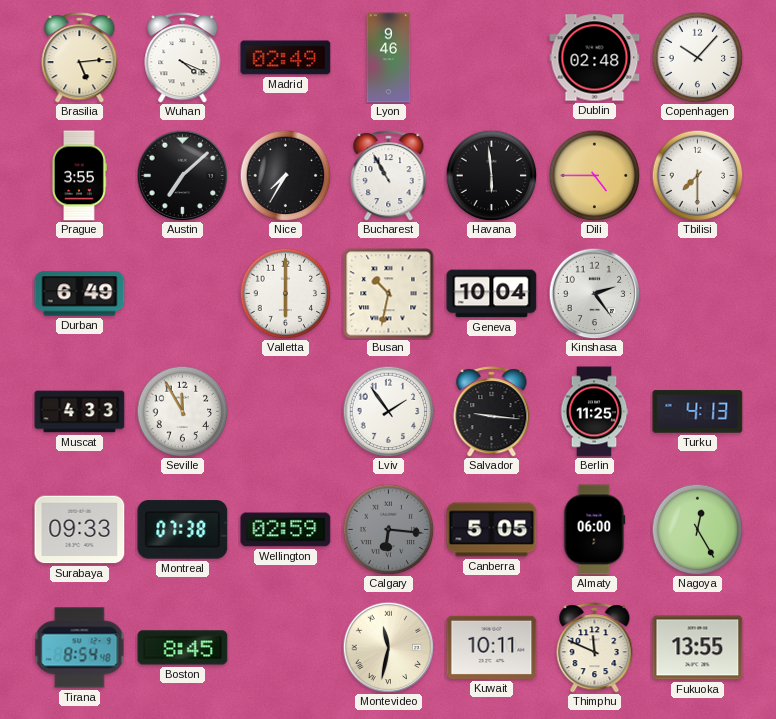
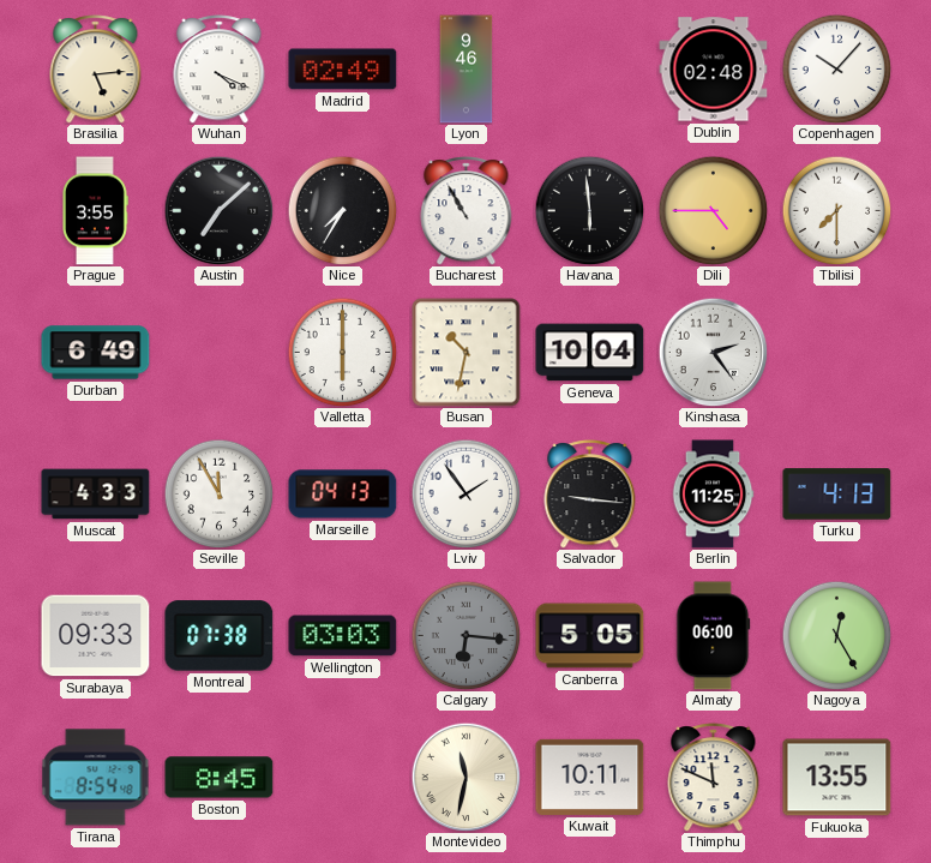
Marseille: none -> 04:13 (343, 495)
Wellington: 02:59 -> 03:03 (343, 636)
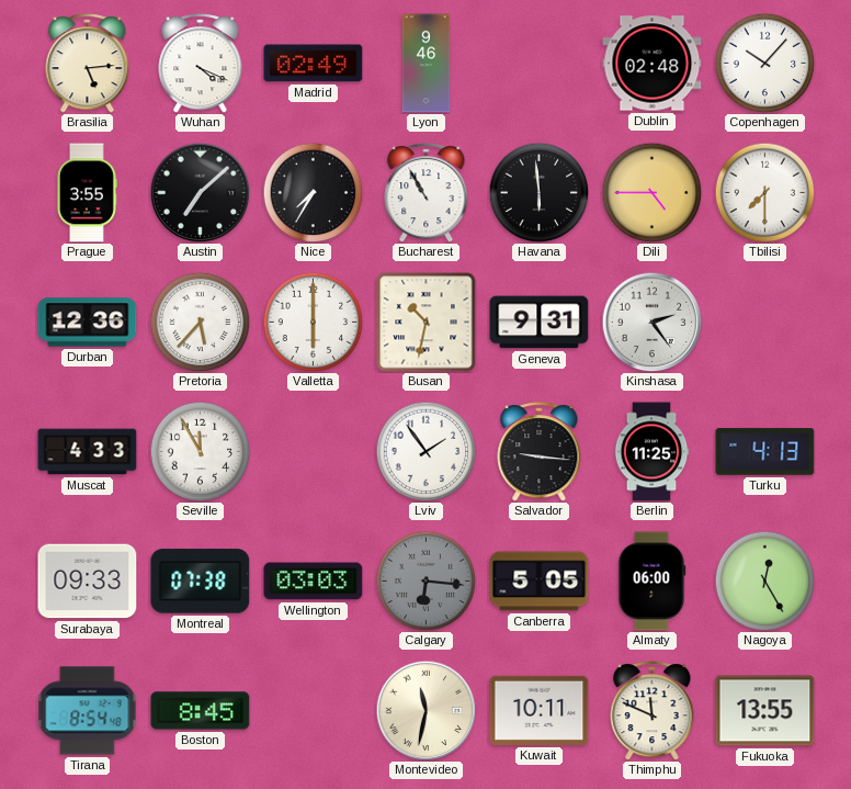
Durban: 6:49 -> 12:36 (88, 323)
Pretoria: none -> 5:37 (200, 322)
Geneva: 10:04 -> 9:31 (540, 323)
Marseille: 04:13 -> none (343, 495)
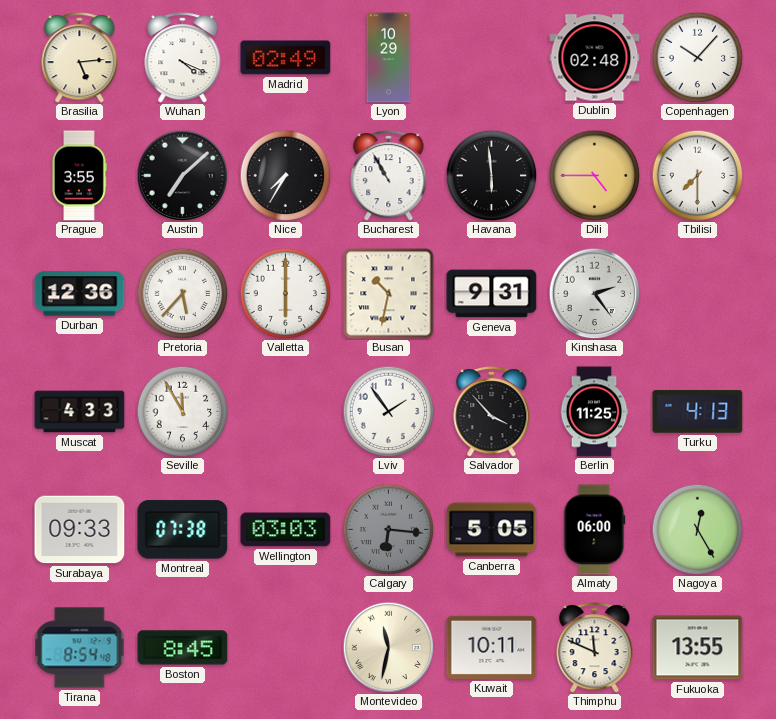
Lyon: 9:46 -> 10:29 (389, 58)
Salvador: 9:16 -> 3:53 (492, 412)
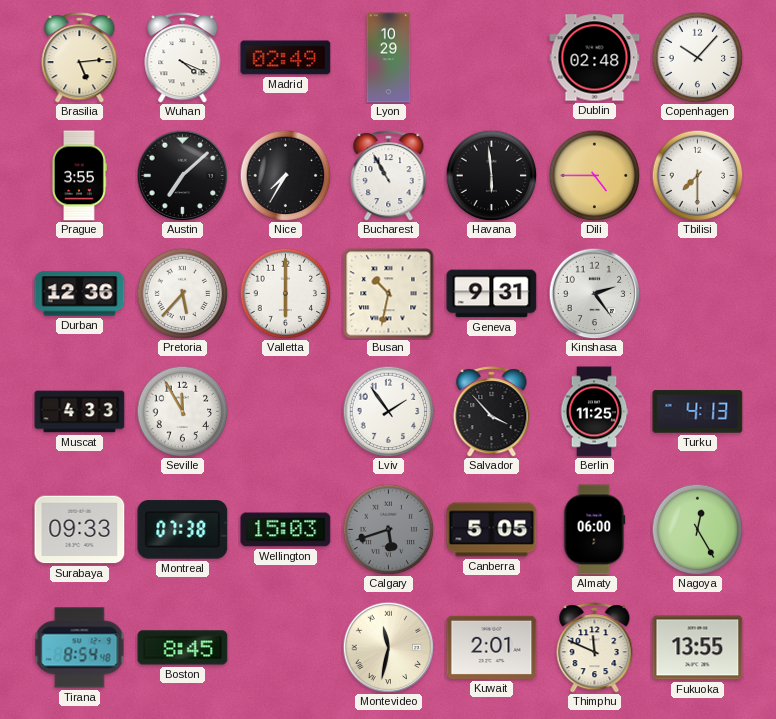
Wellington: 03:03 -> 15:03 (286, 530)
Calgary: 6:16 -> 5:42 (388, 529)
Kuwait: 10:11 -> 2:01 (492, 647)
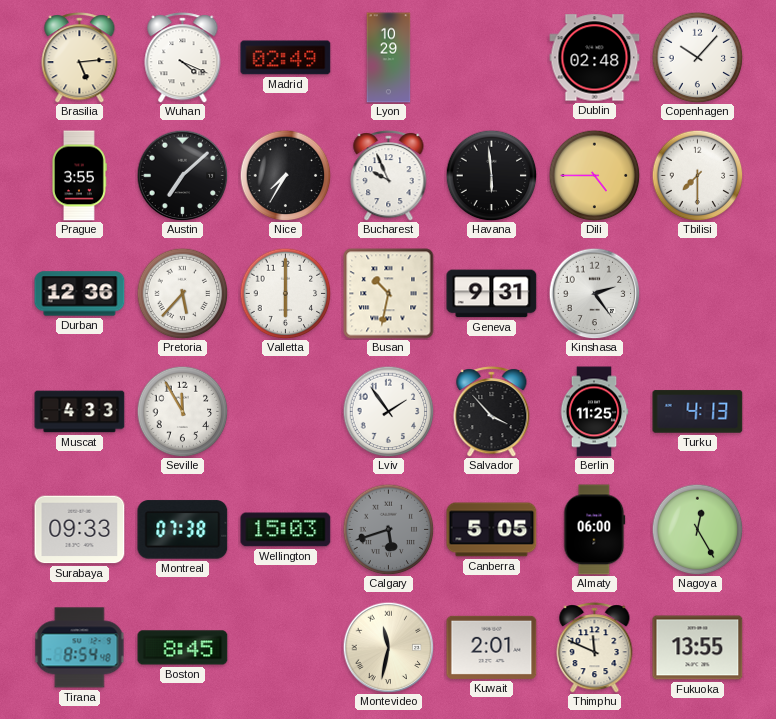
Bucharest: 10:55 -> 9:56 (389, 176)
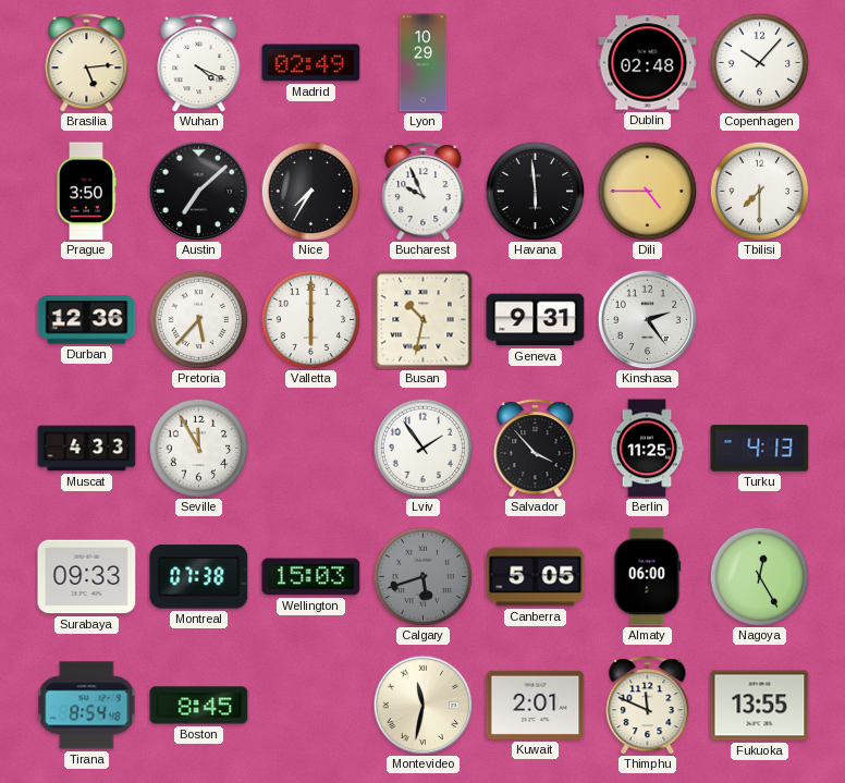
Prague: 3:55 -> 3:50 (86, 192)
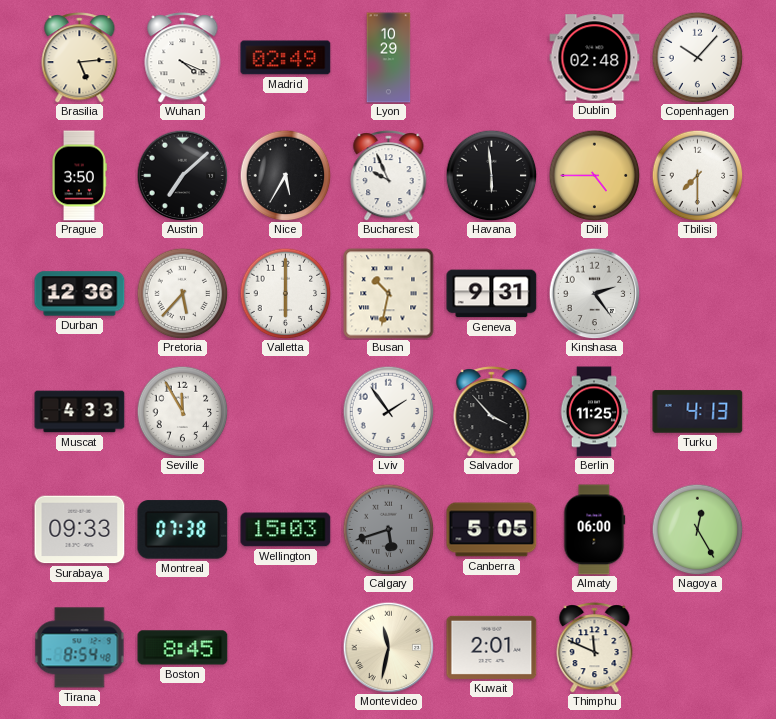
Nice: 7:35 -> 5:35 (285, 175)
Fukuoka: 13:55 -> none (760, 706)
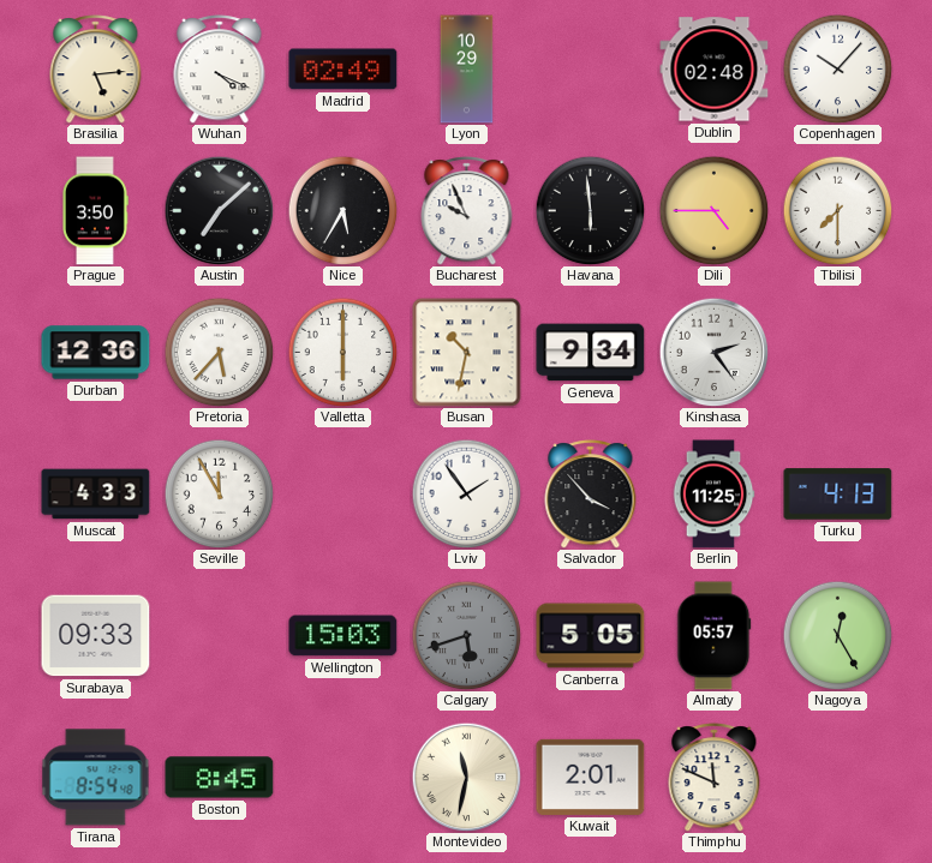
Geneva: 9:31 -> 9:34 (591, 353)
Montreal: 07:38 -> none (183, 530)
Almaty: 06:00 -> 05:57 (715, 636)
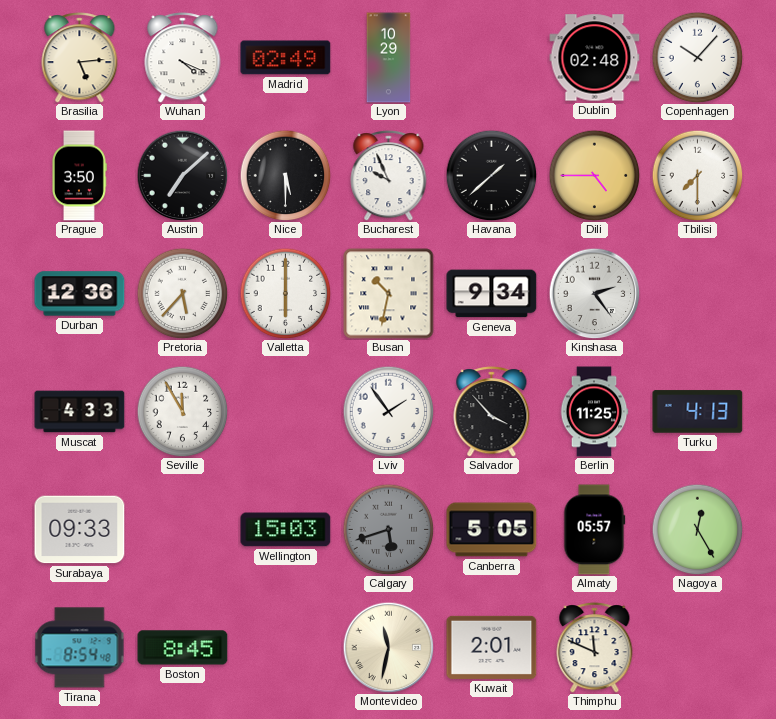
Nice: 5:35 -> 5:30 (285, 175)
Havana: 5:59 -> 1:38 (491, 175)
